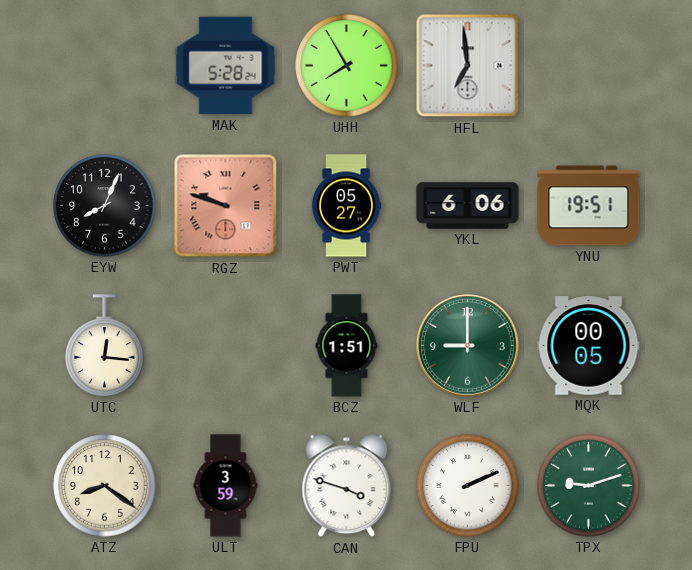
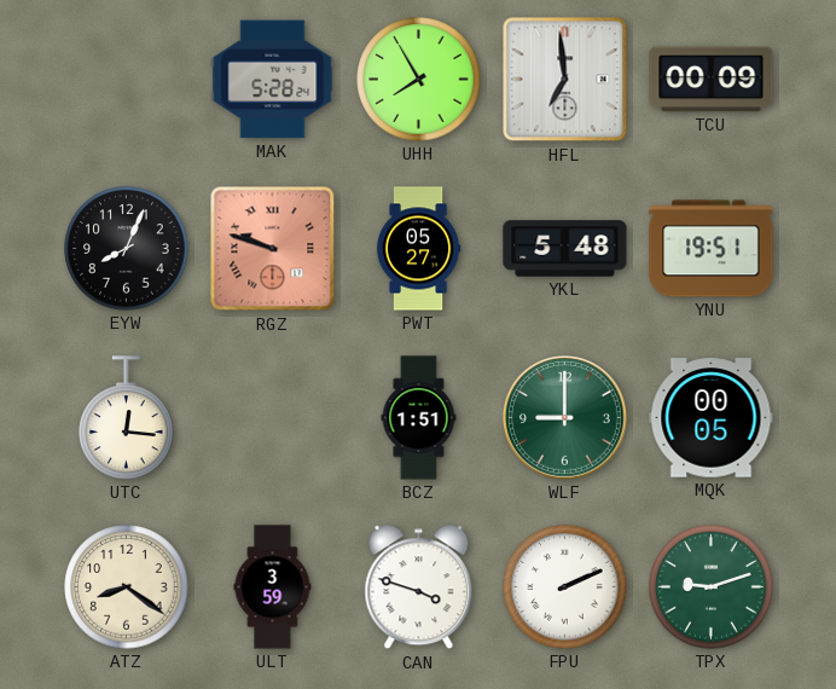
TCU: none -> 00:09 (712, 80)
YKL: 6:06 -> 5:48 (565, 249)
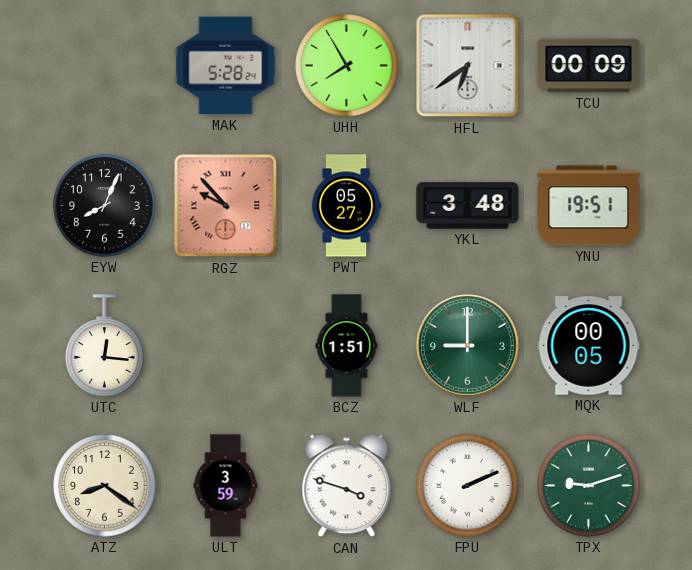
HFL: 6:59 -> 6:39 (468, 66)
RGZ: 9:48 -> 9:53 (226, 206)
YKL: 5:48 -> 3:48 (468, 206)
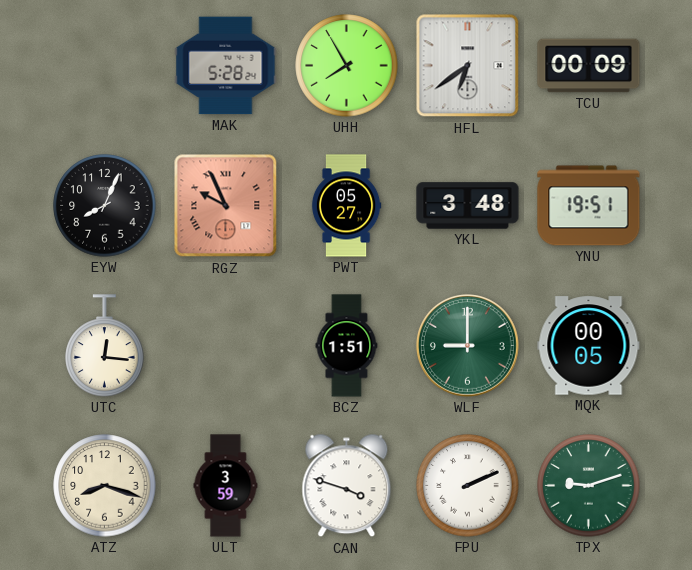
RGZ: 9:53 -> 9:56 (226, 206)
ATZ: 8:21 -> 8:18 (105, 486)
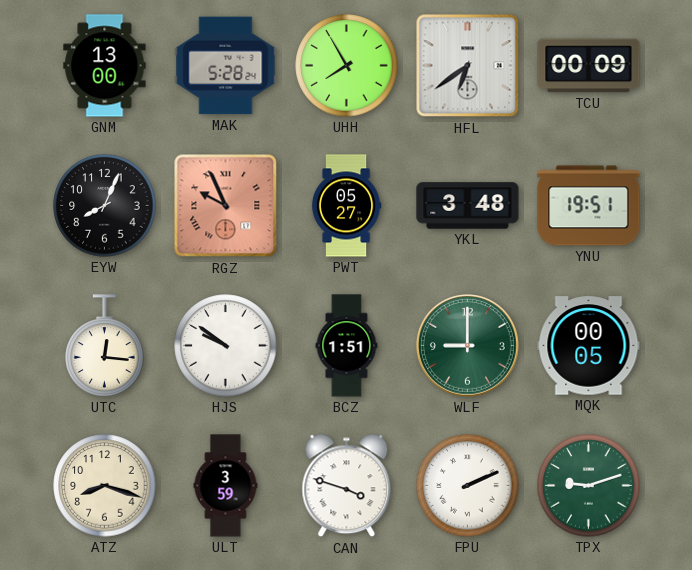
GNM: none -> 13:00 (105, 66)
HJS: none -> 9:51 (226, 346)
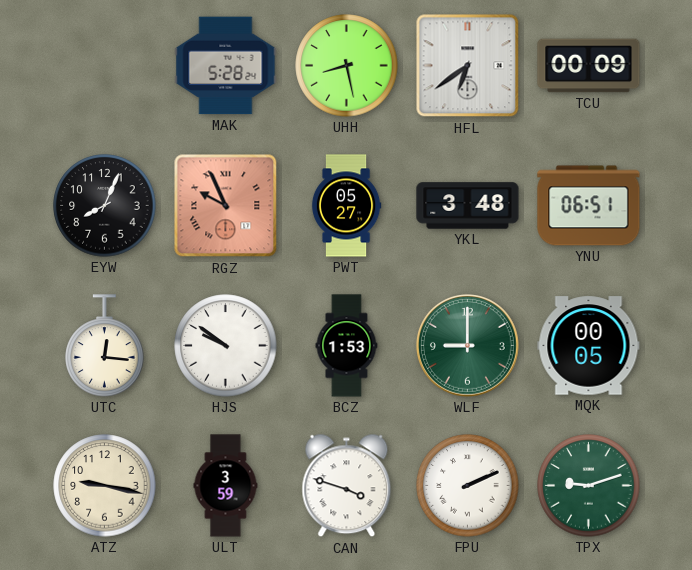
GNM: 13:00 -> none (105, 66)
UHH: 7:55 -> 8:28 (347, 66)
YNU: 19:51 -> 06:51 (589, 206)
BCZ: 1:51 -> 1:53 (347, 346)
ATZ: 8:18 -> 9:17 (105, 486)
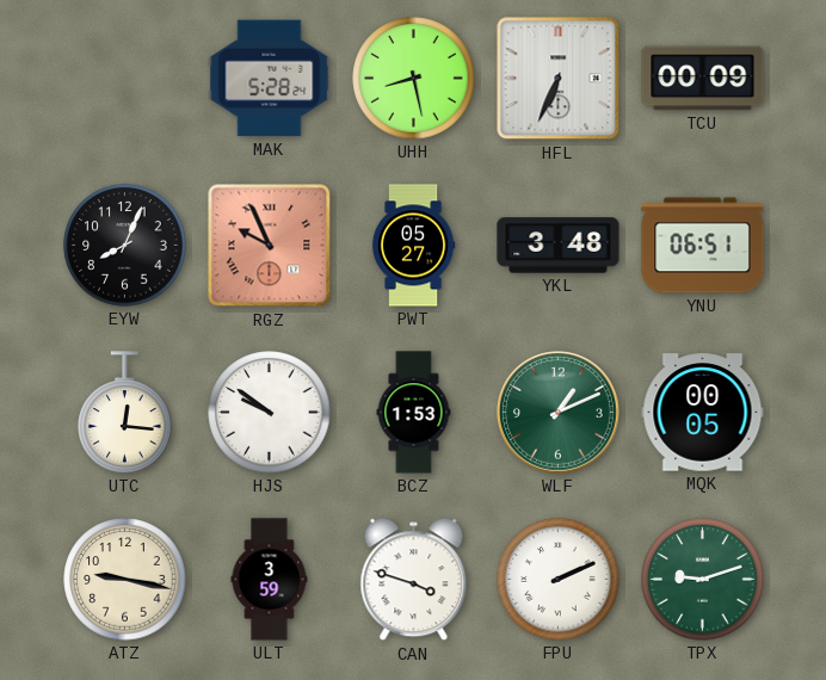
HFL: 6:39 -> 6:34 (559, 79)
WLF: 9:00 -> 1:11 (557, 412)
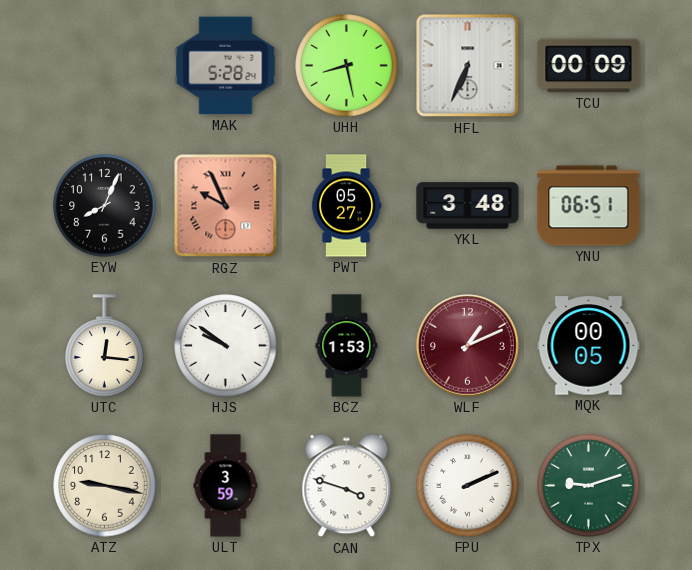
WLF dial: green -> burgundy (467, 345)
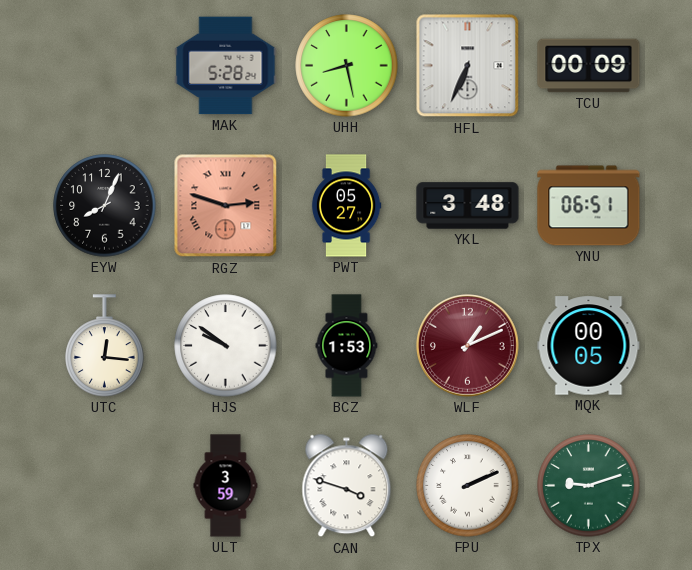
RGZ: 9:56 -> 2:48 (226, 206)
ATZ: 9:17 -> none (105, 486)
